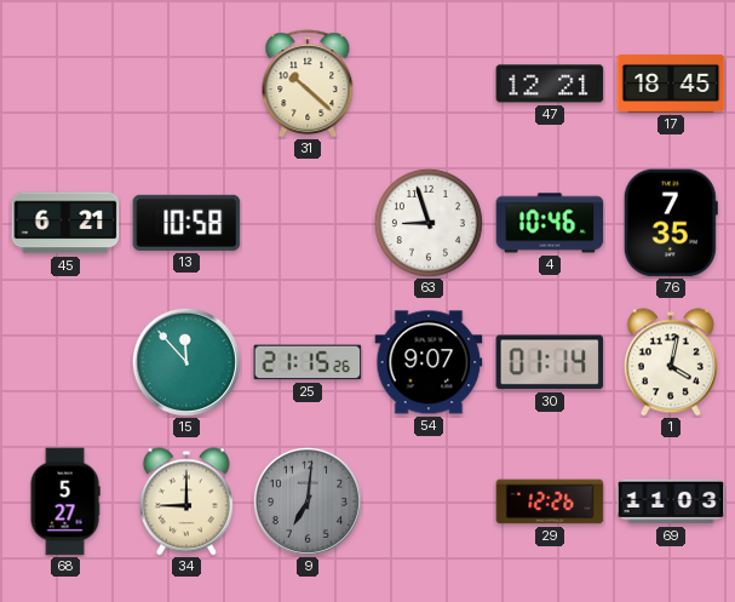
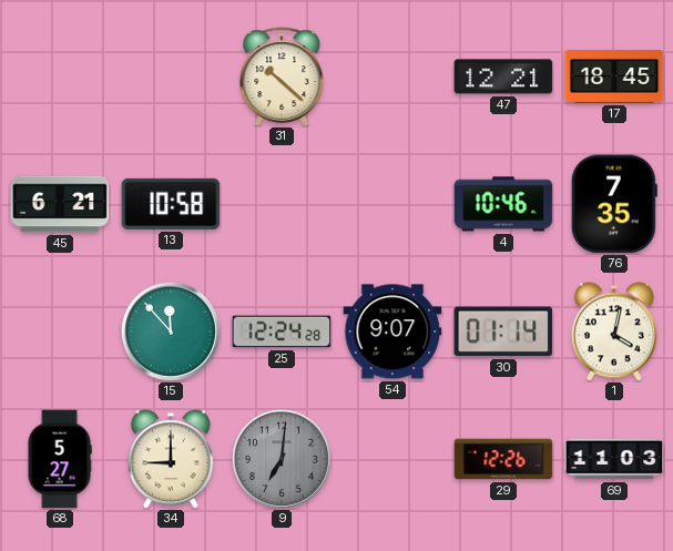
63: 8:57 -> none (429, 223)
25: 21:15 -> 12:24 (282, 331)
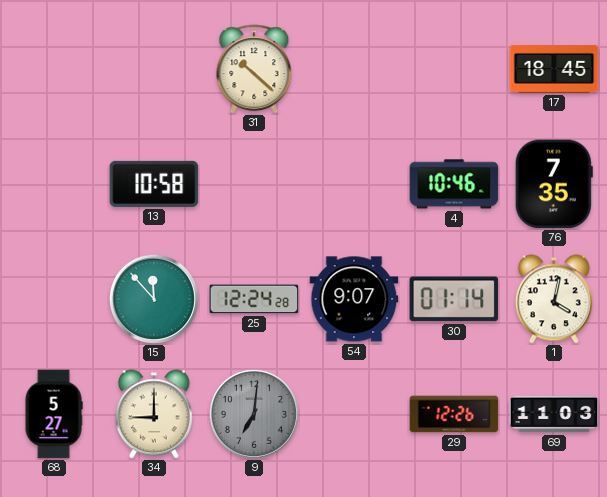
47: 12:21 -> none (503, 76)
45: 6:21 -> none (60, 204)
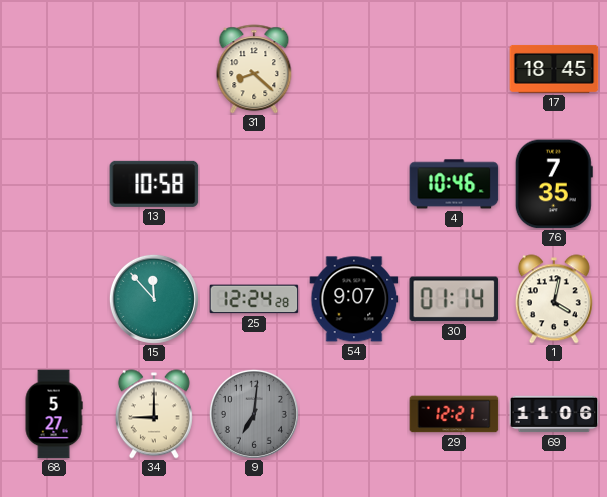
31: 10:22 -> 8:22 (254, 69)
29: 12:26 -> 12:21 (454, 414)
69: 11:03 -> 11:06 (554, 414)
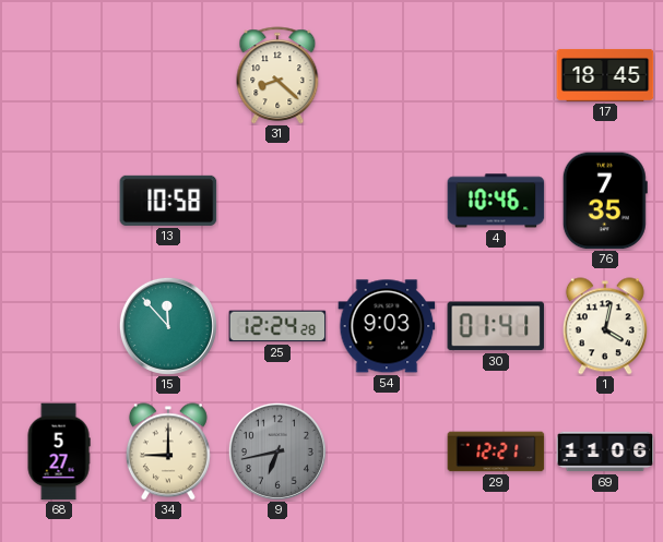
54: 9:07 -> 9:03 (387, 326)
30: 01:14 -> 01:41 (496, 326)
9: 7:01 -> 6:43 (277, 451)
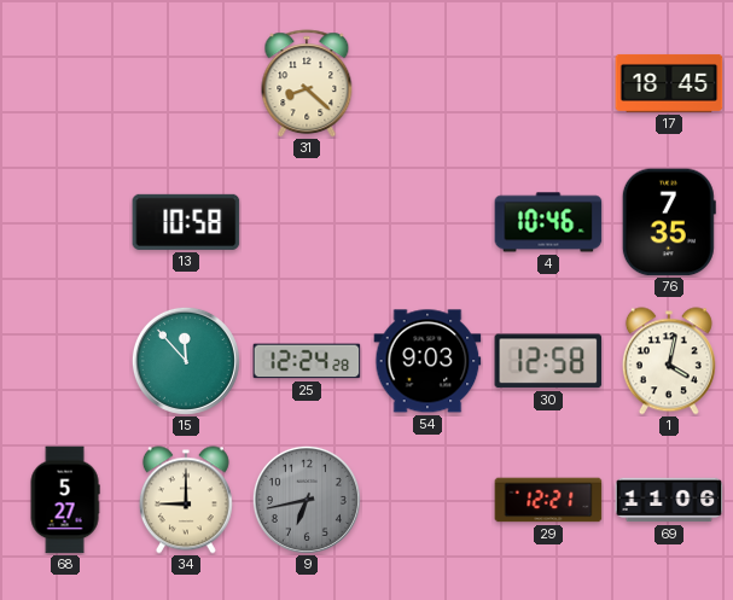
30: 01:41 -> 12:58 (548, 361)
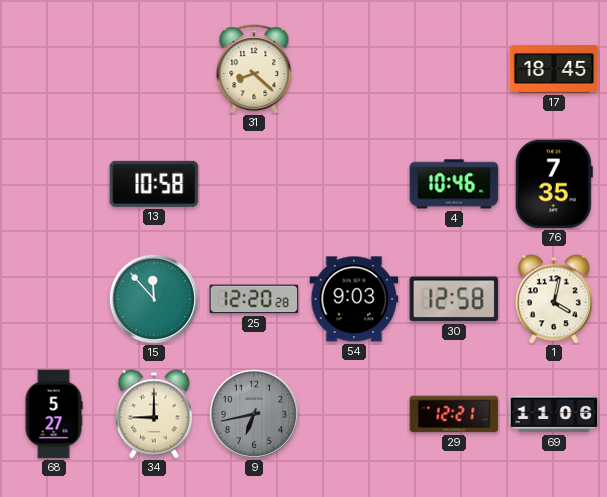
25: 12:24 -> 12:20 (254, 299)
